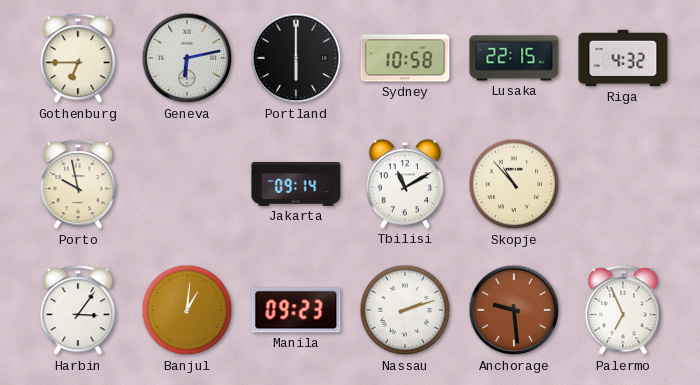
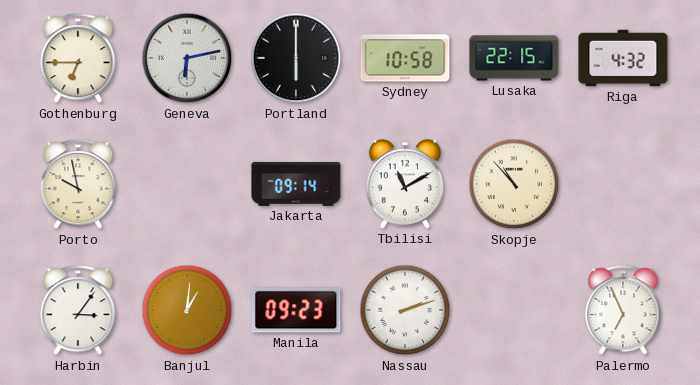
Anchorage: 9:29 -> none (514, 310)
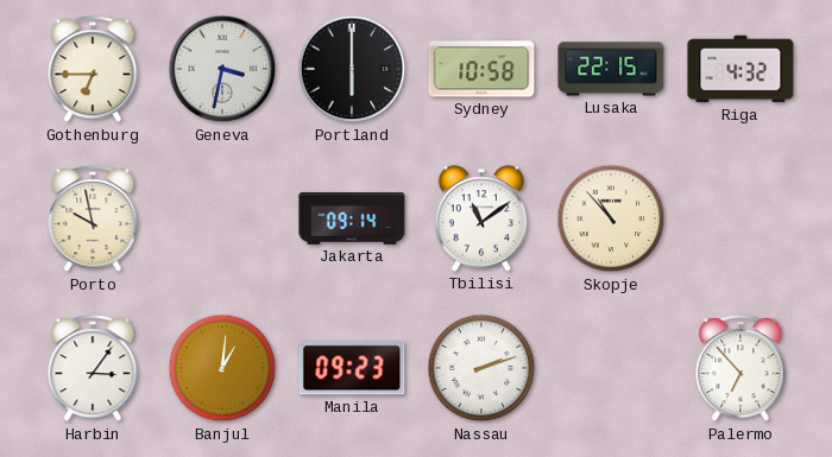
Geneva: 6:13 -> 3:32 (222, 69)
Tbilisi: 11:10 -> 11:09 (481, 218)
Palermo: 6:56 -> 6:53 (740, 369)
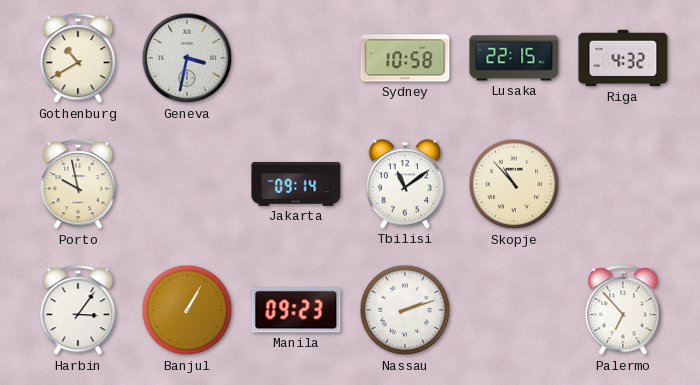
Gothenburg: 6:45 -> 10:40 (78, 59)
Portland: 6:00 -> none (352, 69)
Banjul: 1:01 -> 1:05 (187, 310)
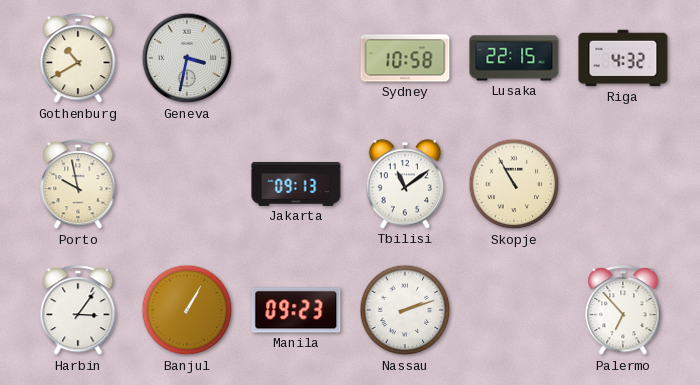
Jakarta: 09:14 -> 09:13 (296, 184)
Skopje: 10:53 -> 10:55 (514, 184)
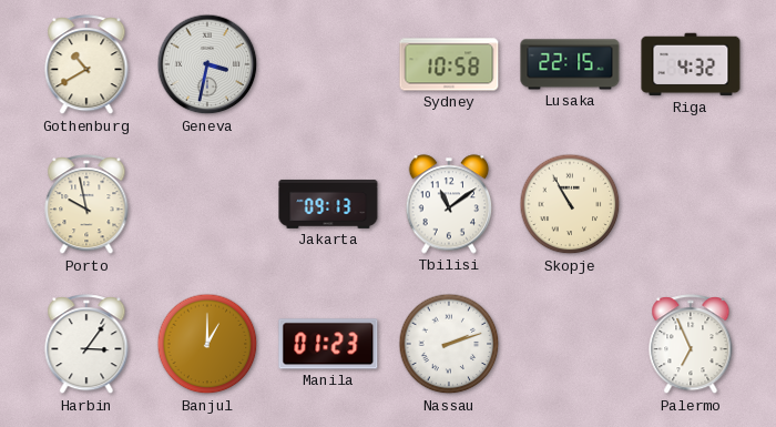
Banjul: 1:05 -> 1:00 (207, 344)
Manila: 09:23 -> 01:23 (328, 344)
Palermo: 6:53 -> 6:56 (691, 345)
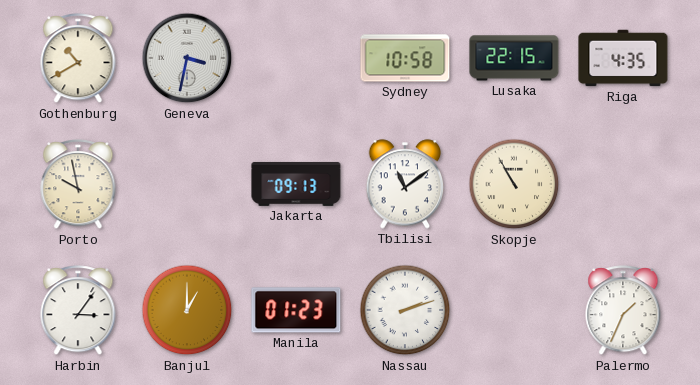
Riga: 4:32 -> 4:35 (623, 58)
Palermo: 6:56 -> 1:34 (623, 311)
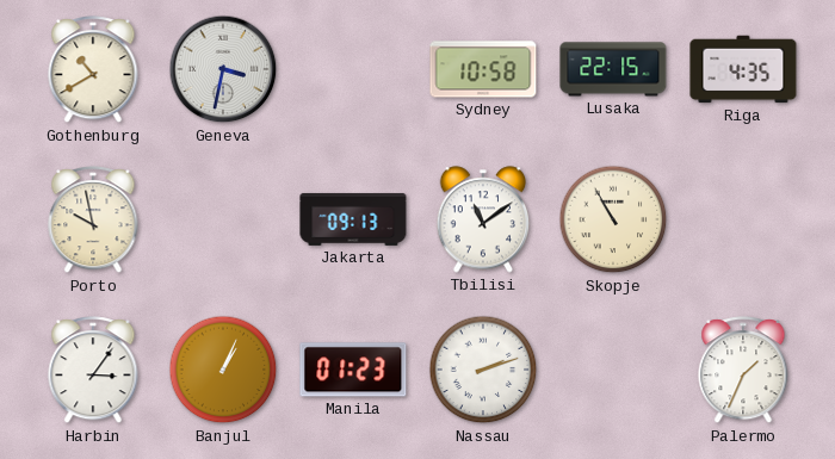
Banjul: 1:00 -> 1:04 (223, 370)
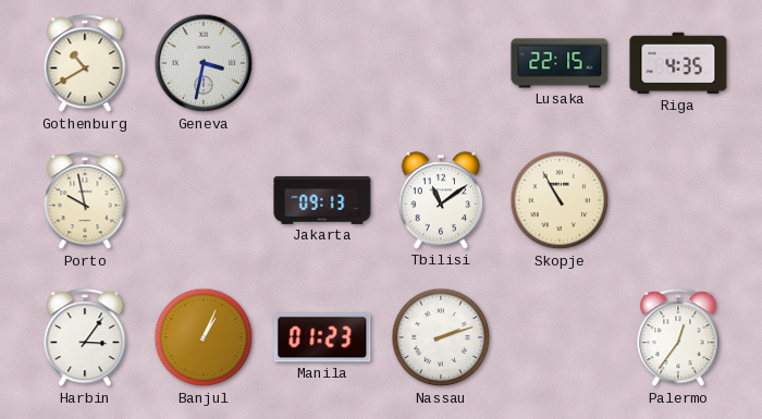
Sydney: 10:58 -> none (483, 69)
Palermo: 1:34 -> 12:36 (678, 338)
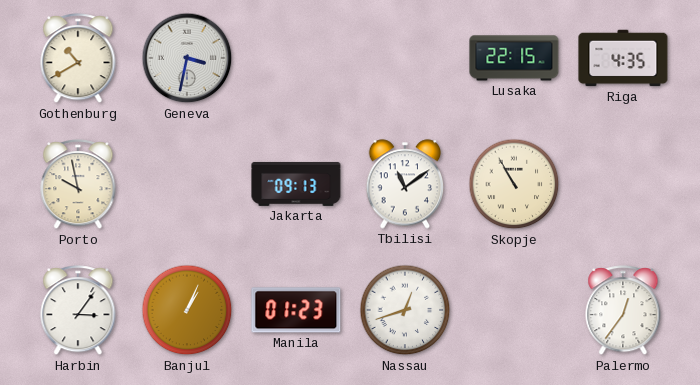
Nassau: 2:12 -> 12:42 (405, 310)
